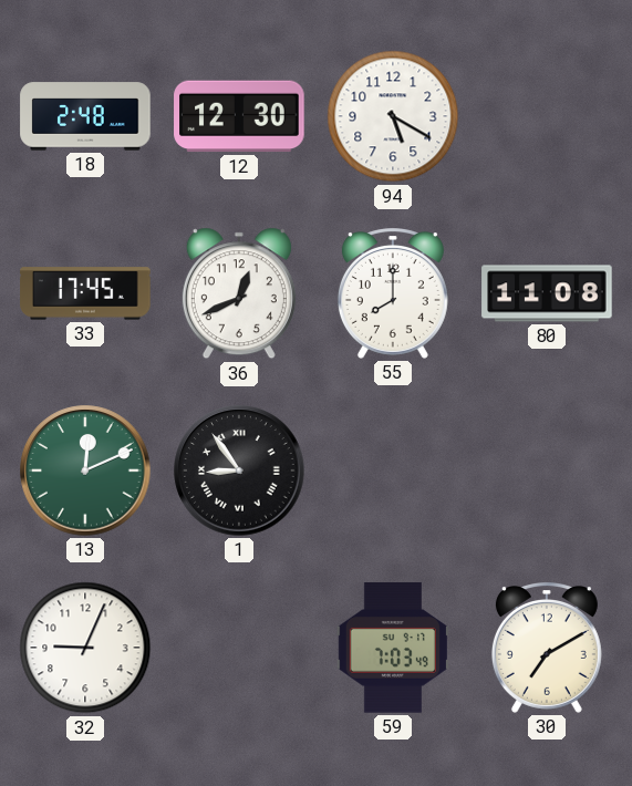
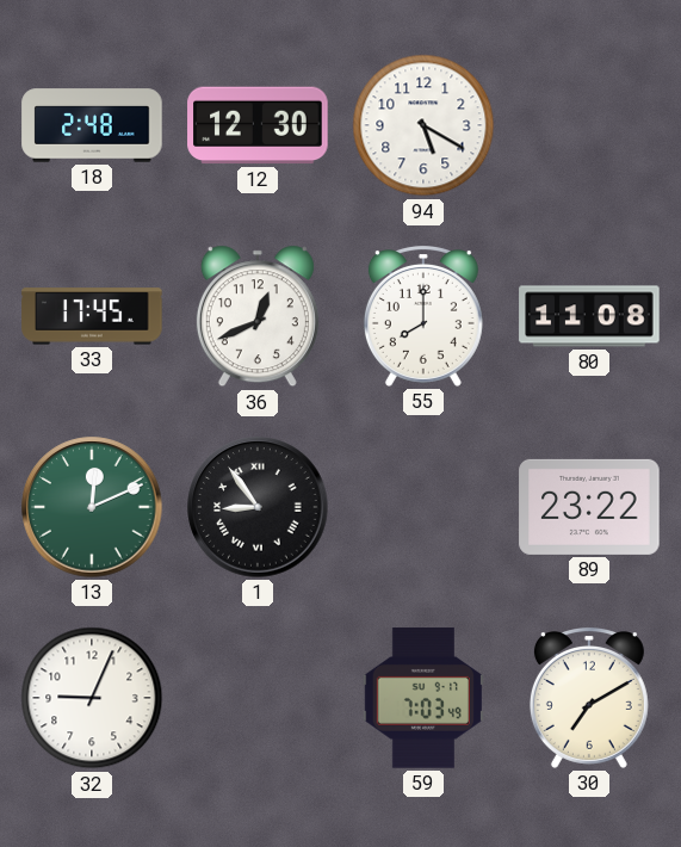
89: none -> 23:22 (589, 507)
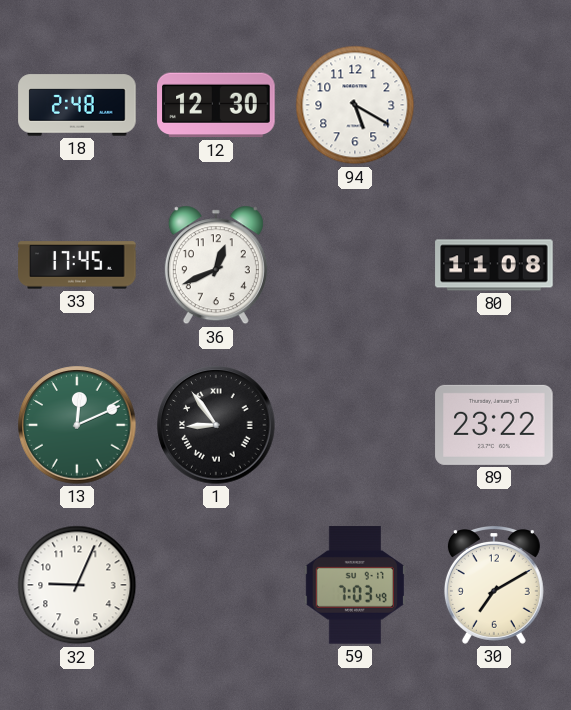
55: 8:00 -> none (423, 317)
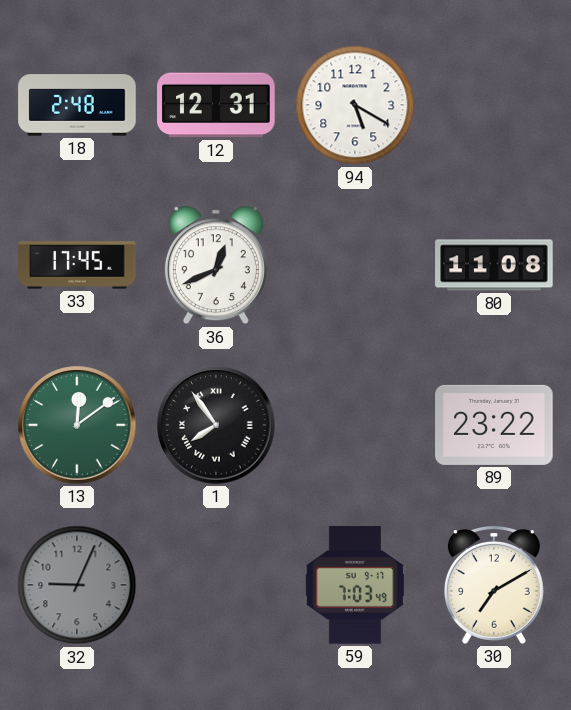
12: 12:30 -> 12:31 (216, 105)
13: 12:11 -> 12:09 (77, 425)
1: 8:54 -> 7:54 (216, 425)
32 dial: white -> grey (77, 585)
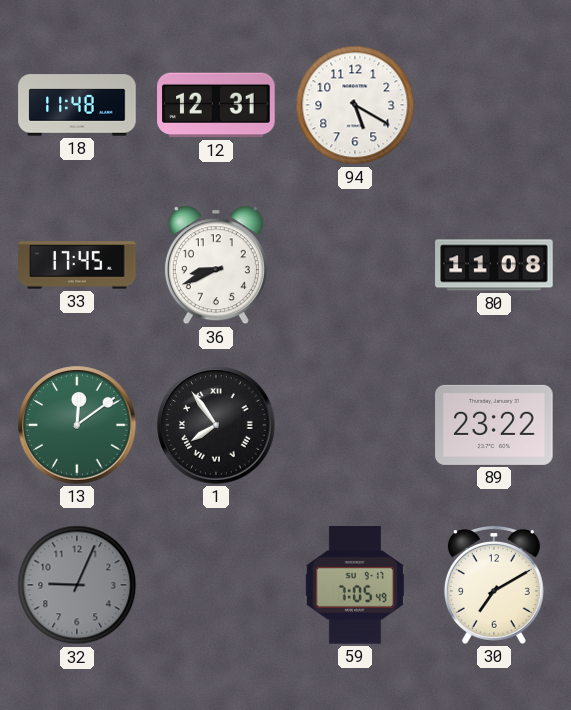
18: 2:48 -> 11:48 (77, 105)
36: 12:41 -> 8:41 (216, 265)
59: 7:03 -> 7:05 (355, 585)
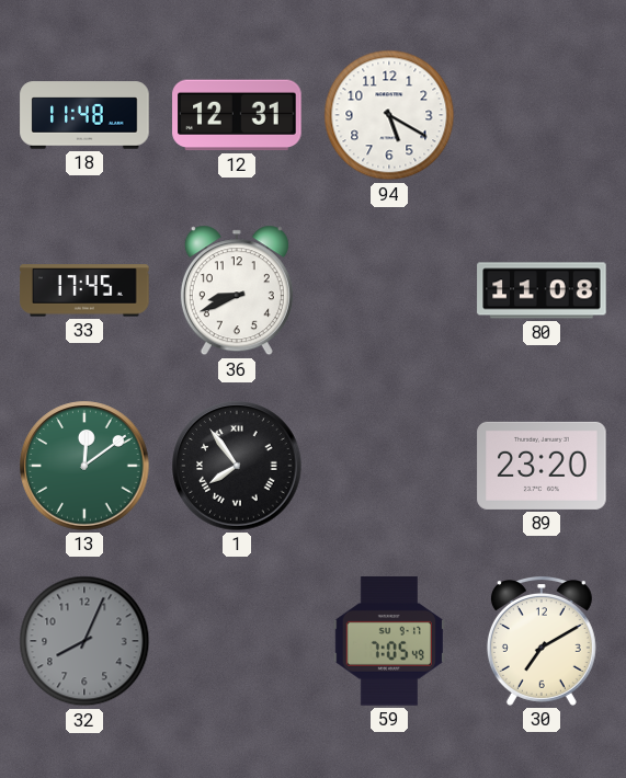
89: 23:22 -> 23:20 (542, 466)
32: 9:04 -> 8:04 (84, 641)
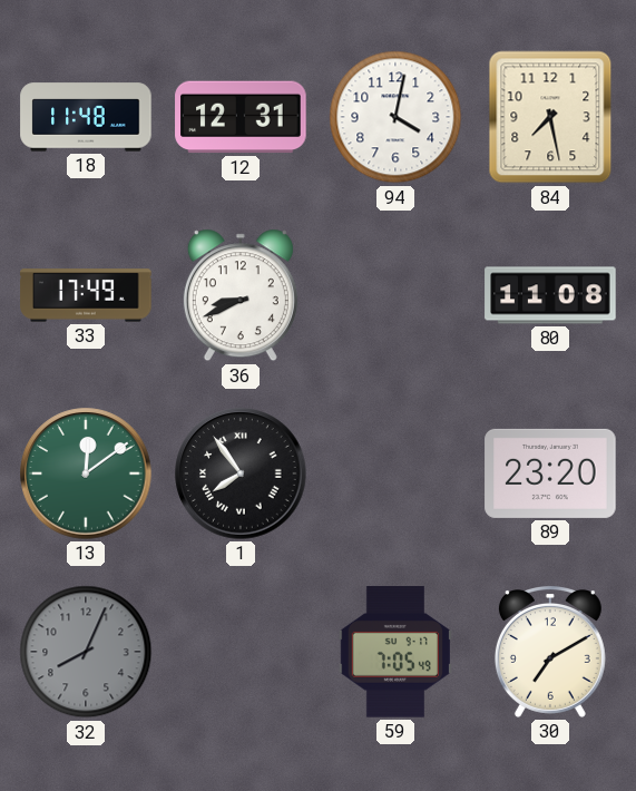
94: 5:20 -> 4:02 (395, 117)
84: none -> 7:28 (550, 117)
33: 17:45 -> 17:49 (86, 295)
